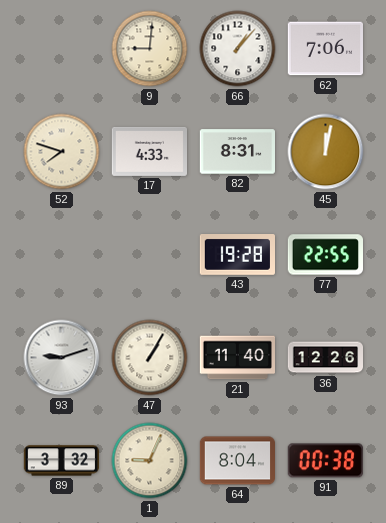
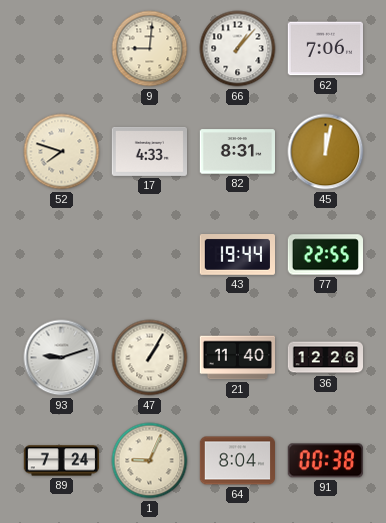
43: 19:28 -> 19:44 (237, 255)
89: 3:32 -> 7:24 (61, 461)
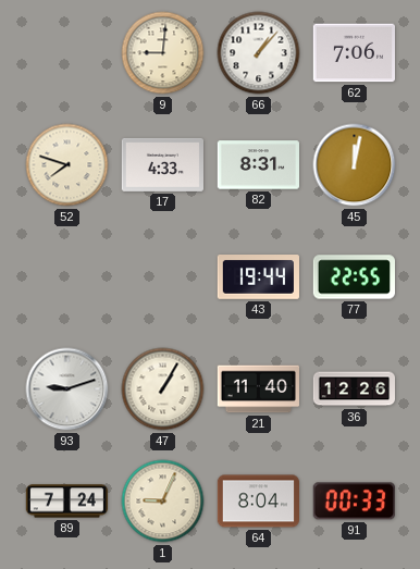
91: 00:38 -> 00:33 (354, 502)
